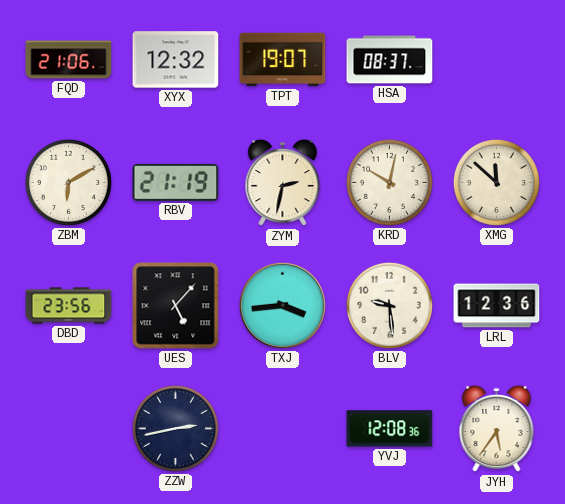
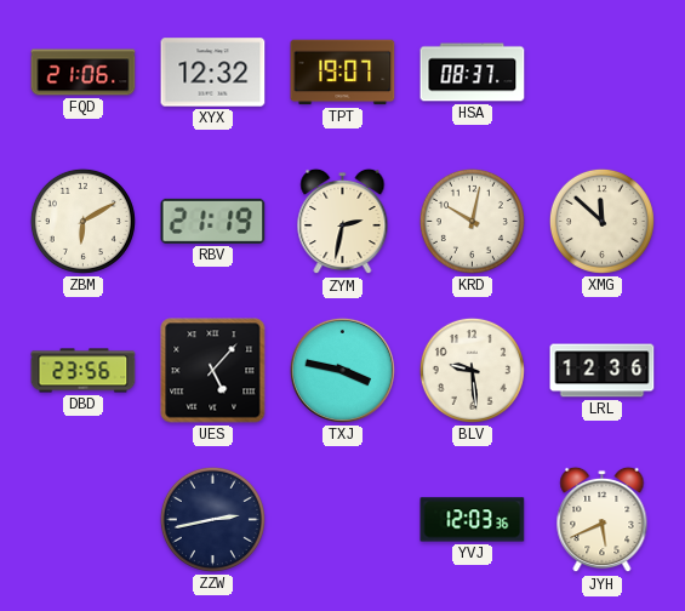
TXJ: 3:44 -> 3:47 (342, 370)
YVJ: 12:08 -> 12:03 (473, 520)
JYH: 5:36 -> 5:41 (603, 520)
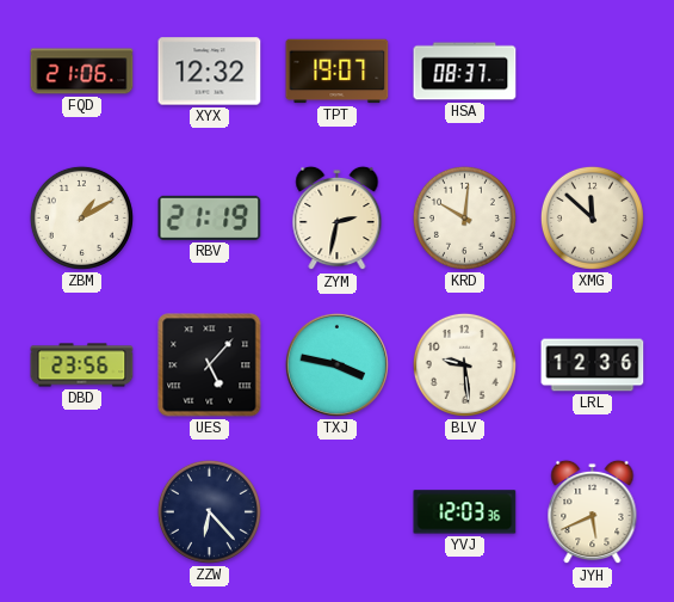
ZBM: 6:10 -> 1:10 (81, 217)
KRD: 10:02 -> 10:01 (464, 217)
ZZW: 2:43 -> 6:23 (209, 511)
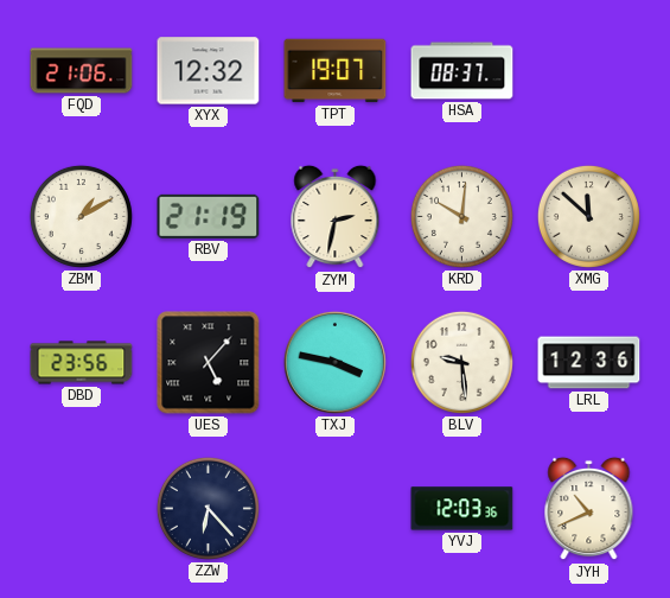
JYH: 5:41 -> 10:41 (589, 509)
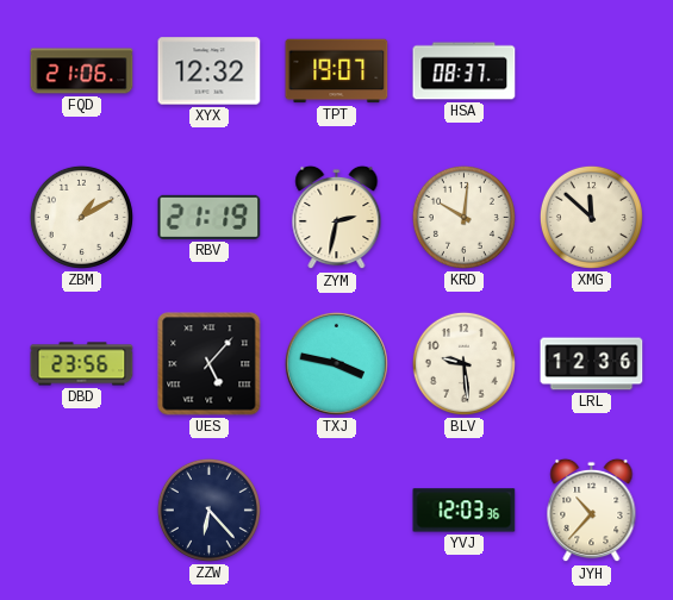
JYH: 10:41 -> 10:37 (592, 511)
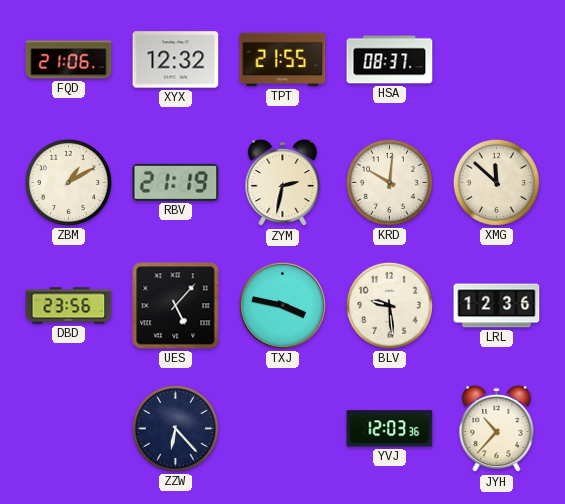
TPT: 19:07 -> 21:55 (283, 60)
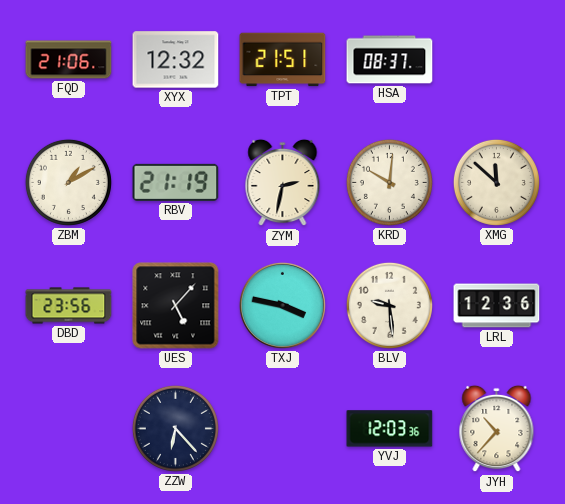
TPT: 21:55 -> 21:51 (283, 60)
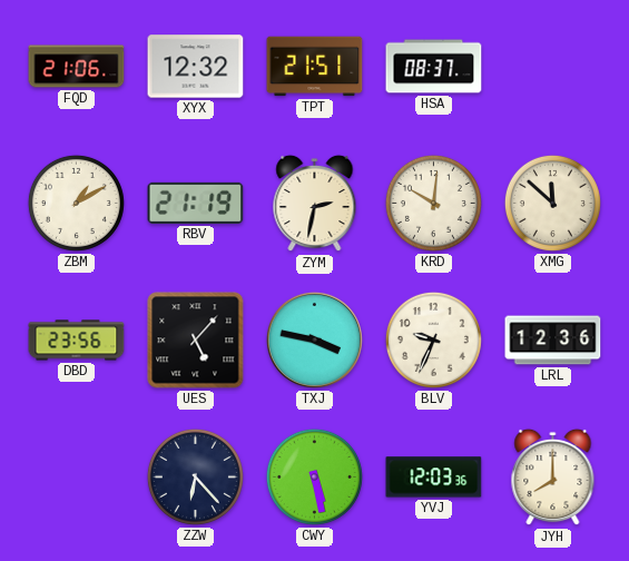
BLV: 9:29 -> 9:34 (433, 339)
CWY: none -> 5:28 (314, 476)
JYH: 10:37 -> 8:00 (553, 478)
